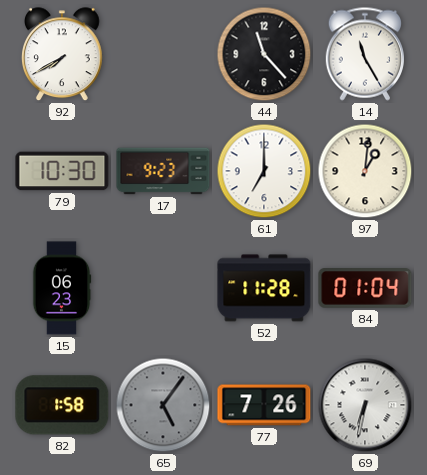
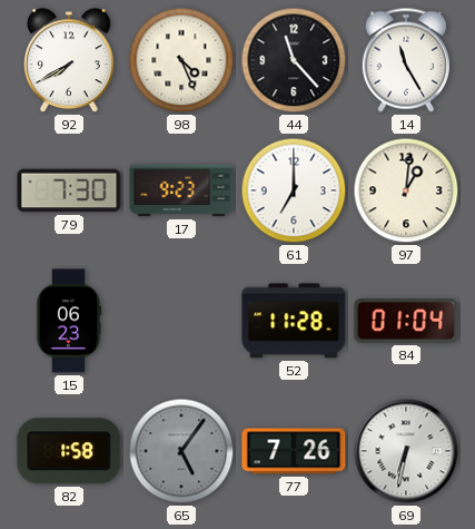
98: none -> 4:26 (181, 60)
79: 10:30 -> 7:30 (69, 190)
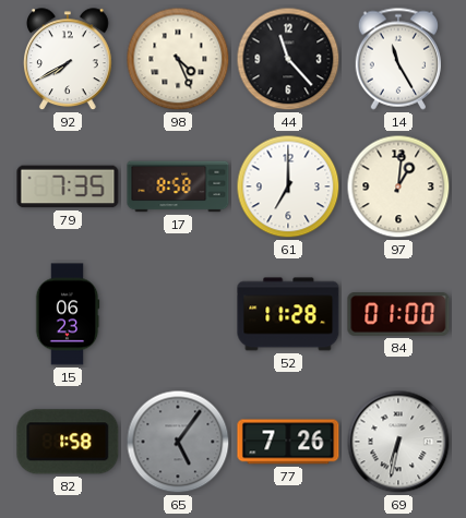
79: 7:30 -> 7:35 (68, 186)
17: 9:23 -> 8:58 (178, 186)
84: 01:04 -> 01:00 (398, 314)
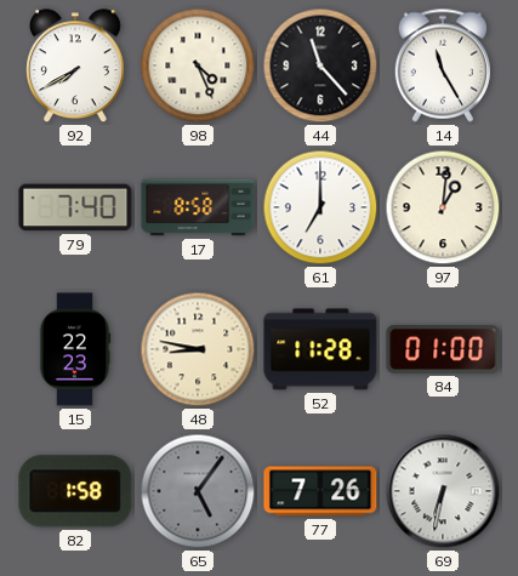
79: 7:35 -> 7:40 (75, 207)
15: 06:23 -> 22:23 (75, 349)
48: none -> 8:47 (198, 349)
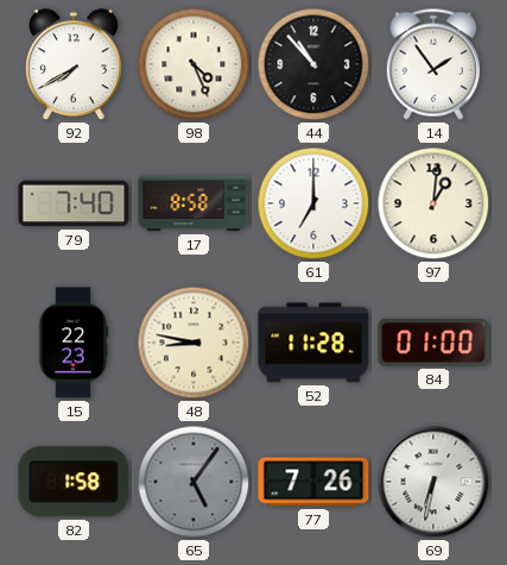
44: 11:23 -> 10:53 (313, 64)
14: 11:25 -> 1:54 (432, 64)
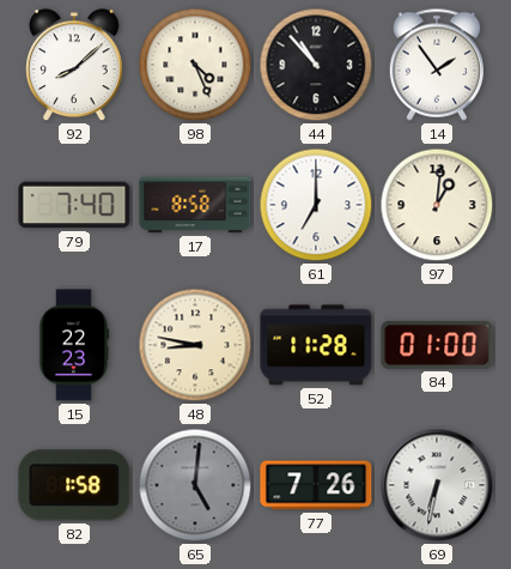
92: 7:40 -> 8:08 (75, 66)
65: 5:06 -> 5:01 (195, 485)
